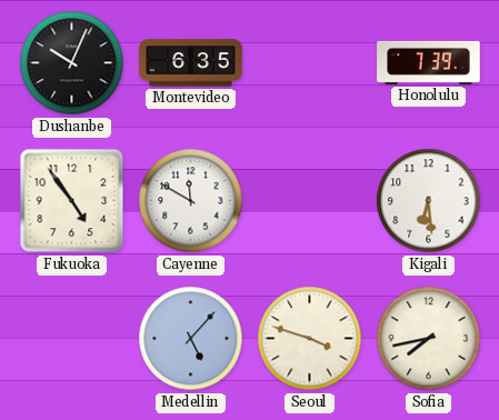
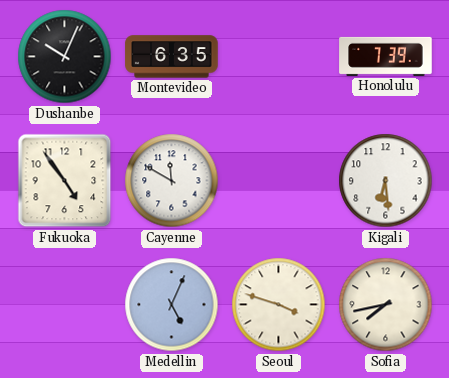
Medellin: 5:07 -> 5:04 (172, 305)
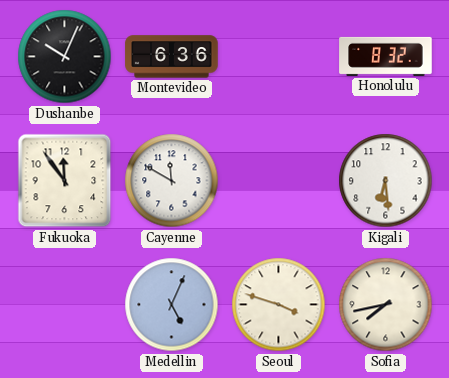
Montevideo: 6:35 -> 6:36 (172, 57)
Honolulu: 7:39 -> 8:32 (386, 56)
Fukuoka: 4:54 -> 11:54 (65, 181)
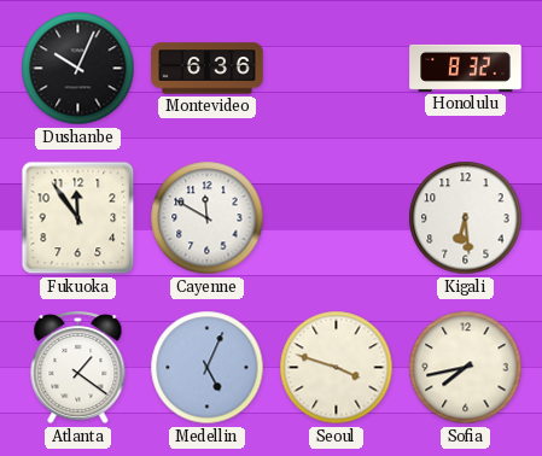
Atlanta: none -> 1:21 (78, 368)
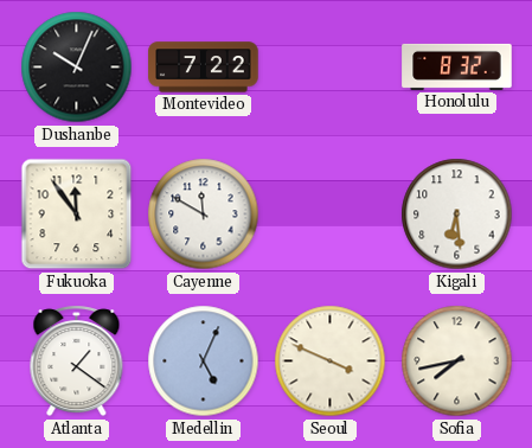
Montevideo: 6:36 -> 7:22 (204, 68)
Seoul: 3:48 -> 3:49 (331, 361)
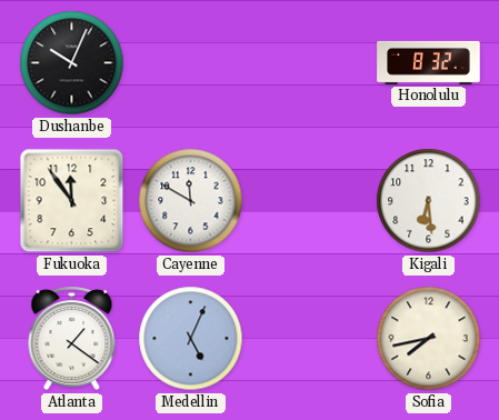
Montevideo: 7:22 -> none (204, 68)
Seoul: 3:49 -> none (331, 361)
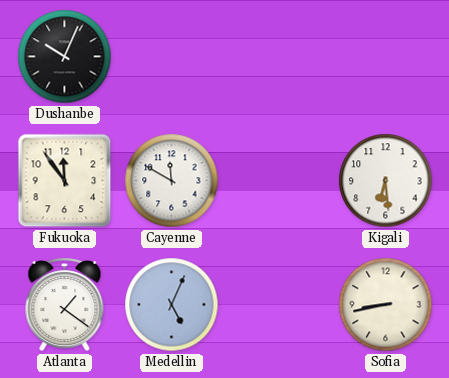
Honolulu: 8:32 -> none (429, 62)
Sofia: 7:43 -> 8:43 (386, 305)
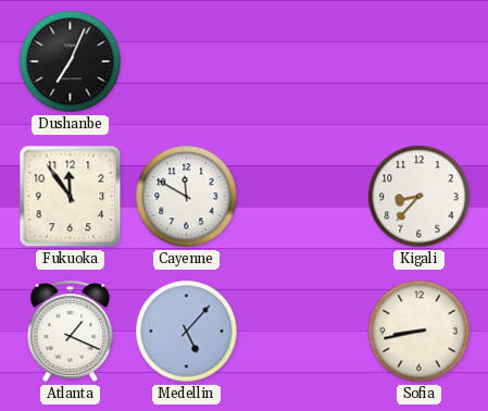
Dushanbe: 10:04 -> 7:04 (71, 62)
Kigali: 6:29 -> 8:37 (420, 197)
Atlanta: 1:21 -> 1:19 (71, 332)
Medellin: 5:04 -> 5:07 (187, 332)
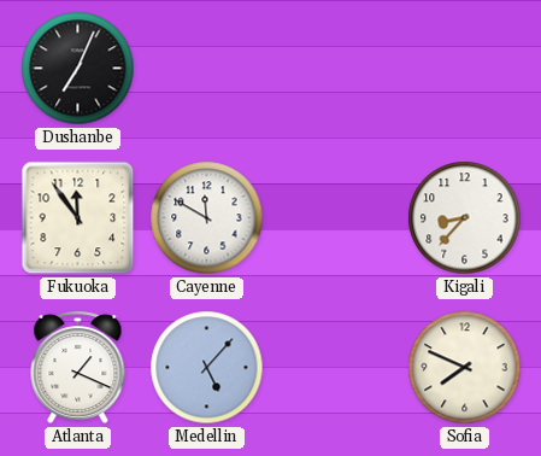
Sofia: 8:43 -> 7:49 (465, 368)
